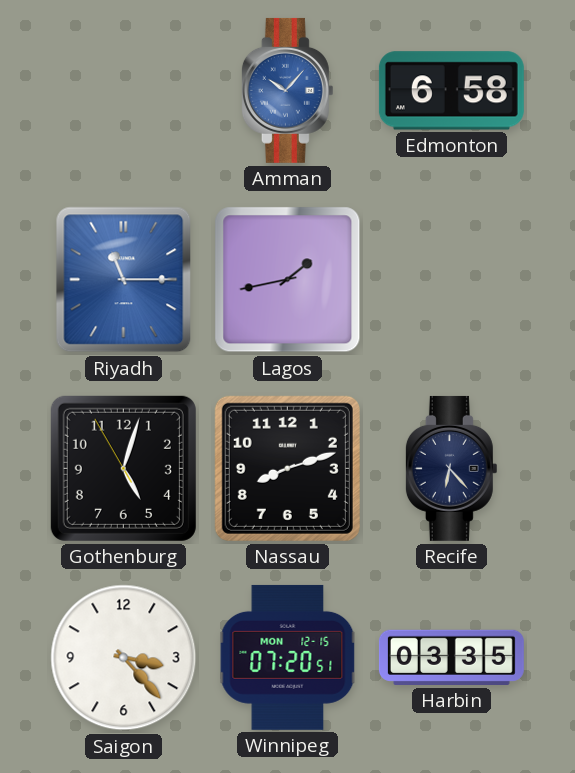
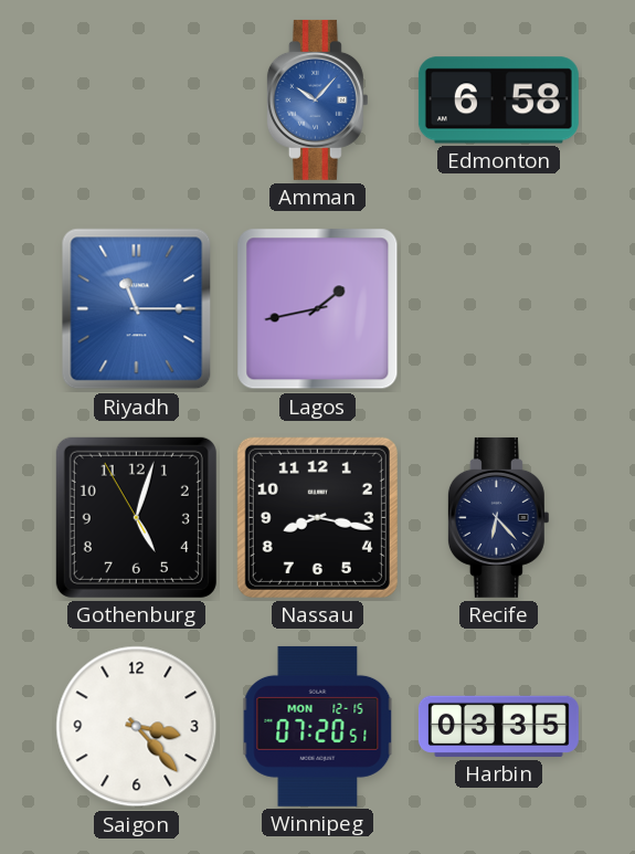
Nassau: 8:12 -> 8:17 (317, 517)
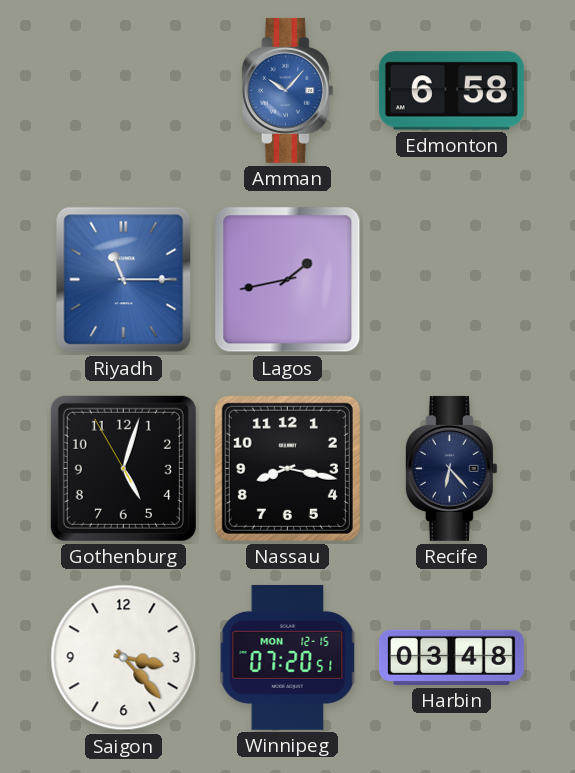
Harbin: 03:35 -> 03:48 (451, 657)
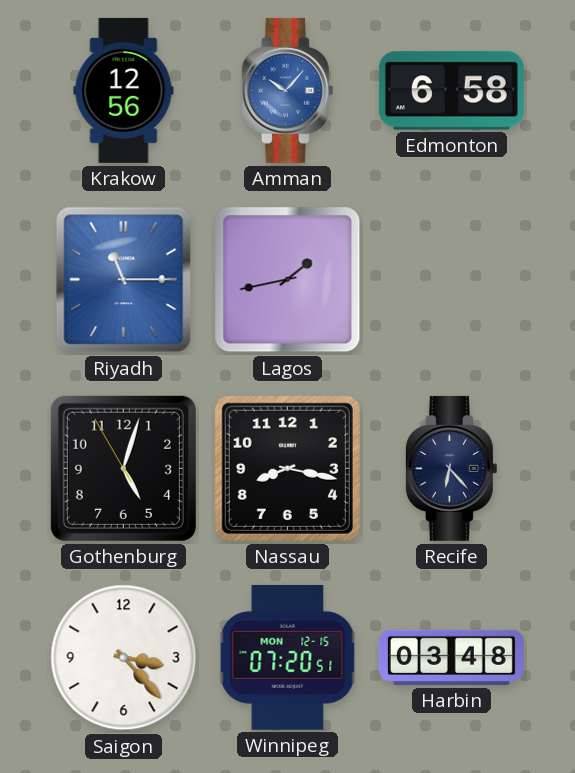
Krakow: none -> 12:56 (124, 90)
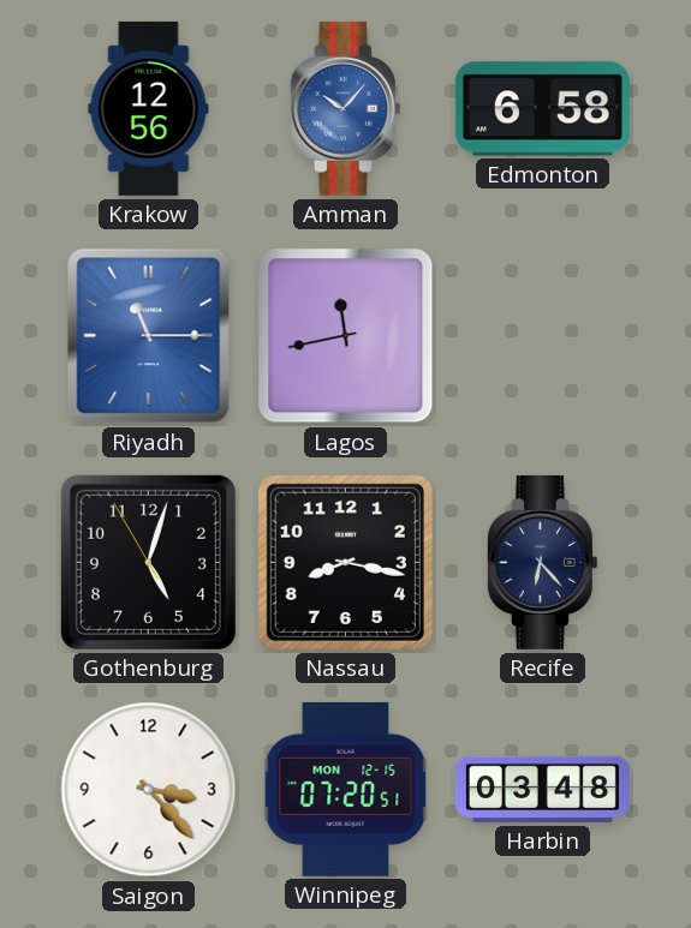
Lagos: 1:43 -> 11:43 (346, 336)
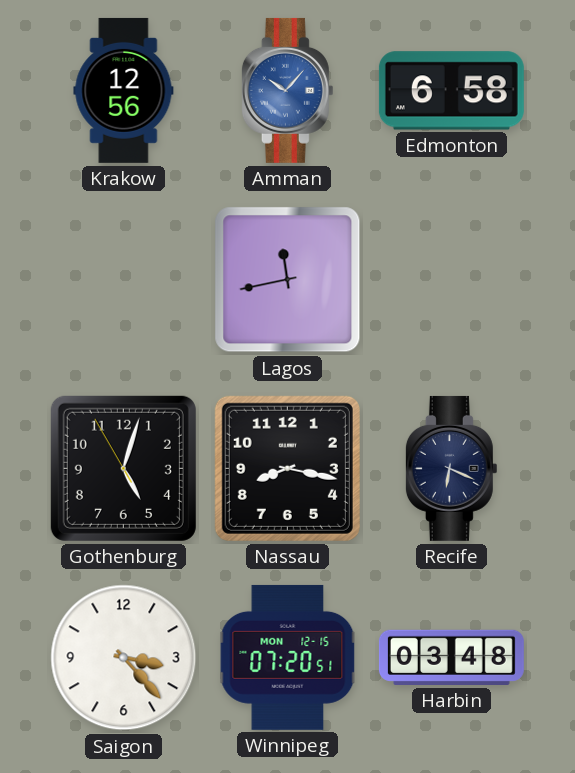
Riyadh: 11:15 -> none (149, 336)
Recife: 6:23 -> 6:19 (451, 468)
